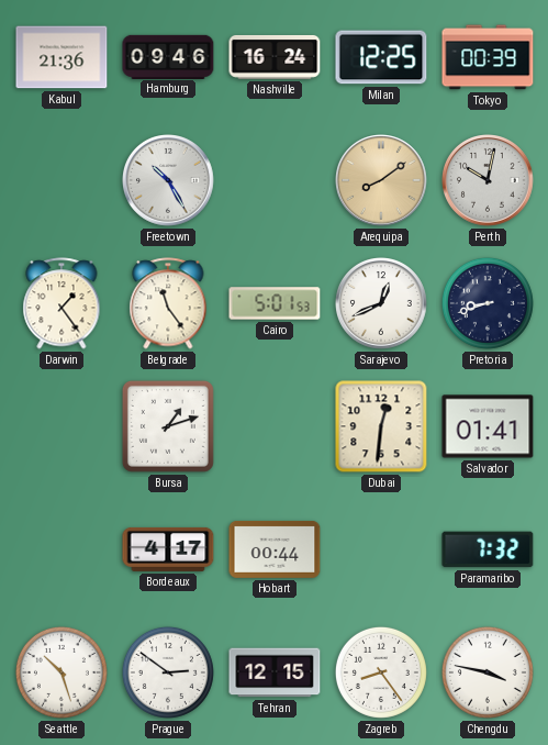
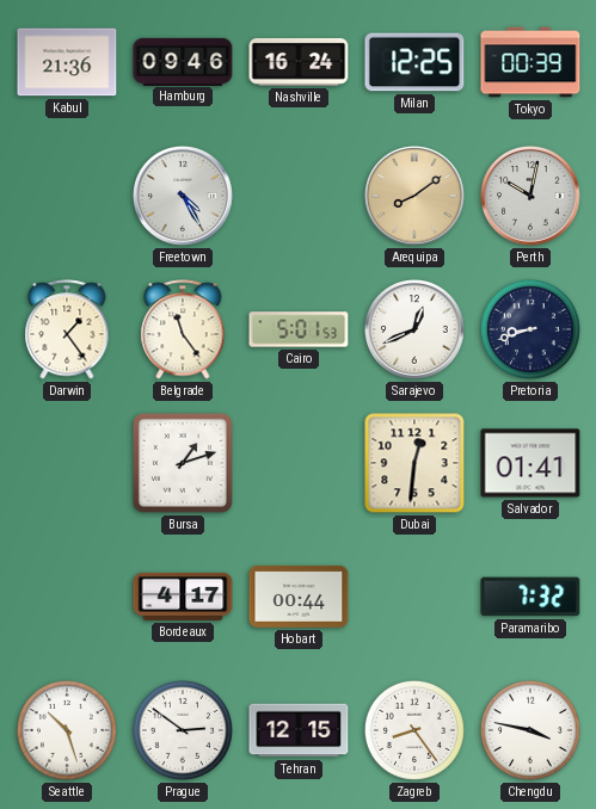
Freetown: 10:25 -> 4:25 (184, 197)
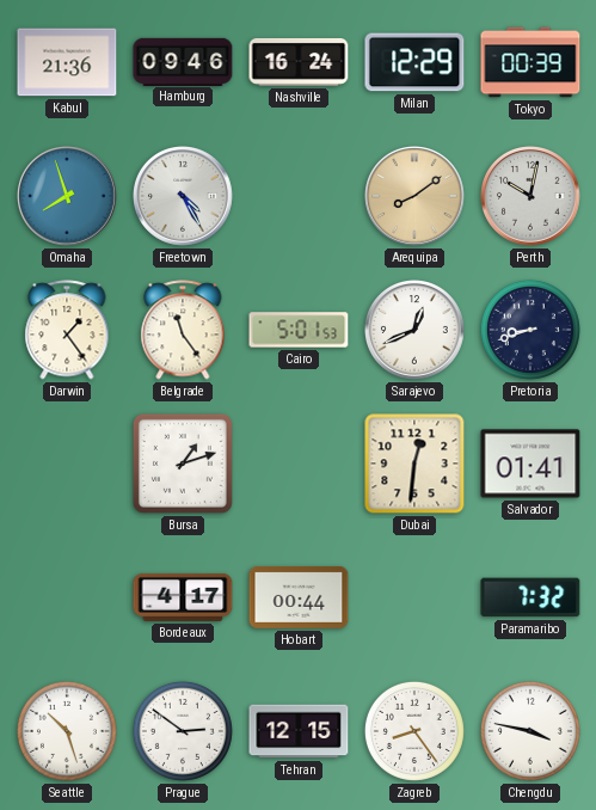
Milan: 12:25 -> 12:29 (414, 62)
Omaha: none -> 7:57 (68, 197)
